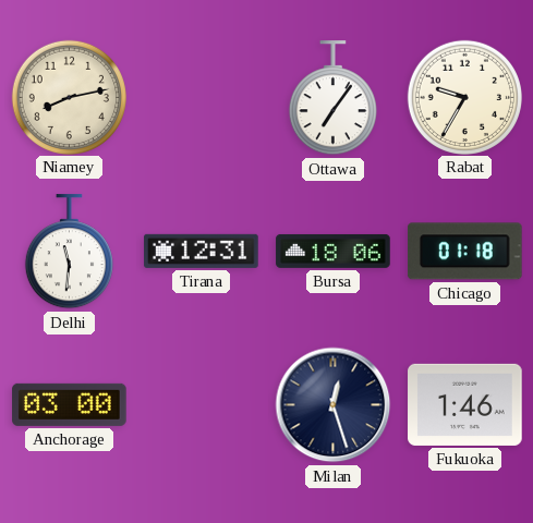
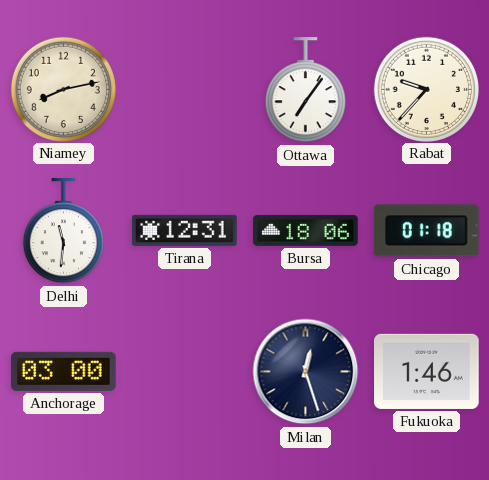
Rabat: 9:35 -> 9:37 (426, 89)
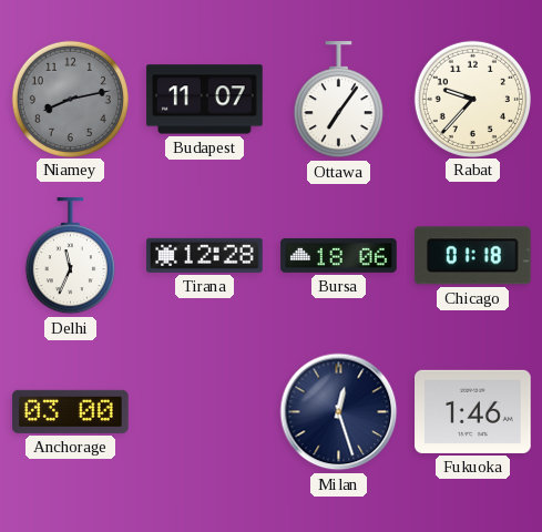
Niamey dial: cream -> grey (70, 99)
Budapest: none -> 11:07 (205, 100)
Delhi: 11:31 -> 11:34 (70, 256)
Tirana: 12:31 -> 12:28 (205, 255)
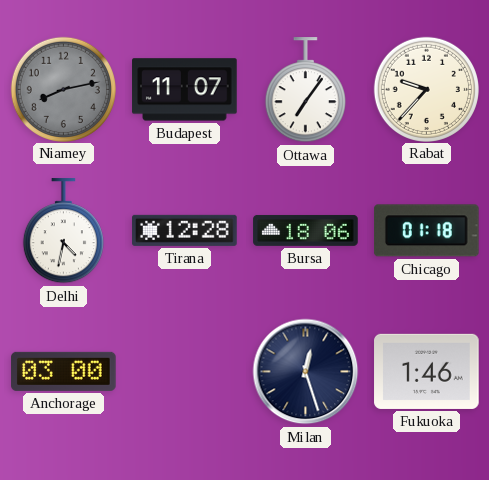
Delhi: 11:34 -> 4:32 (63, 231)
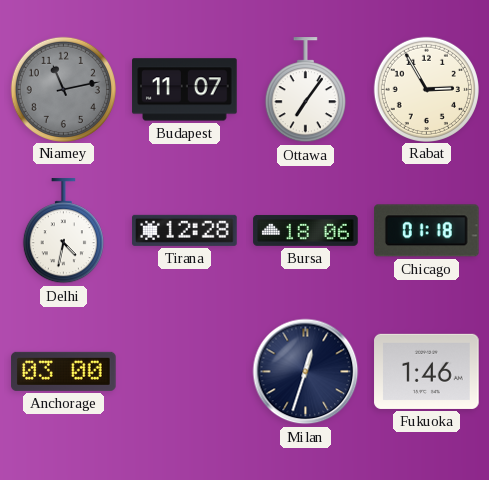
Niamey: 8:13 -> 11:13 (63, 89)
Rabat: 9:37 -> 2:55 (426, 89)
Milan: 12:27 -> 12:33 (306, 372)
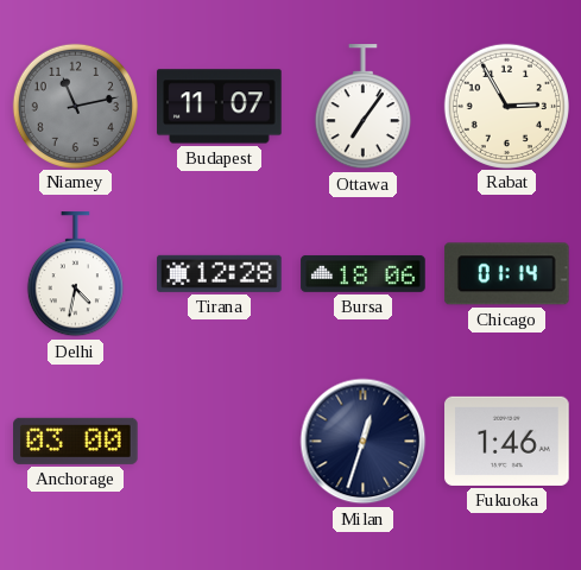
Chicago: 01:18 -> 01:14 (507, 274)
